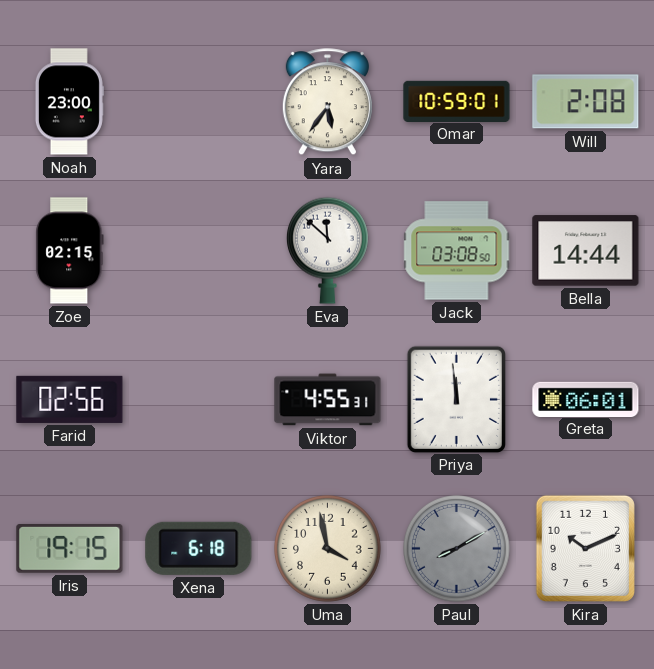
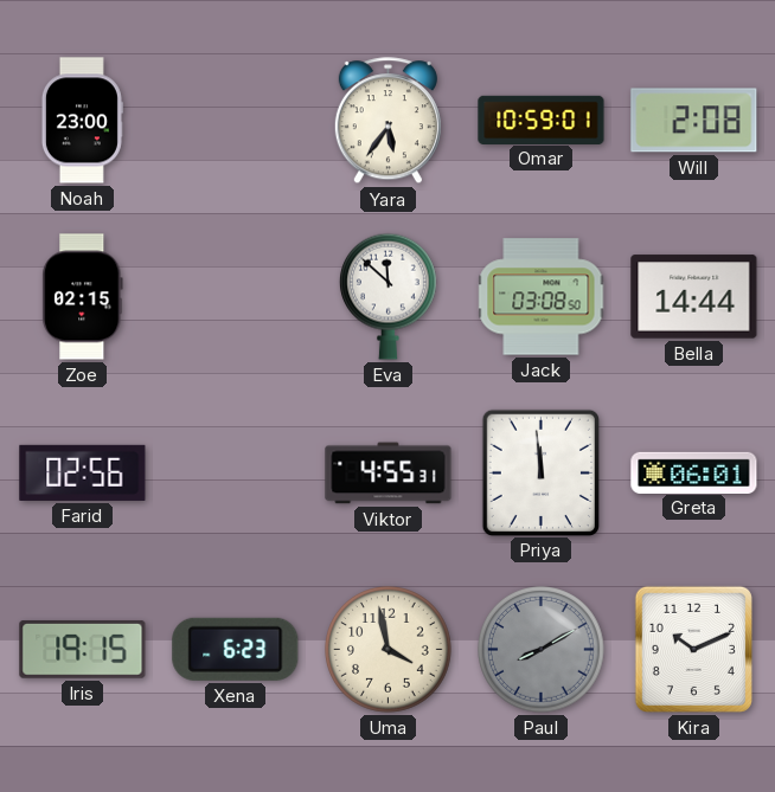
Xena: 6:18 -> 6:23 (236, 649)
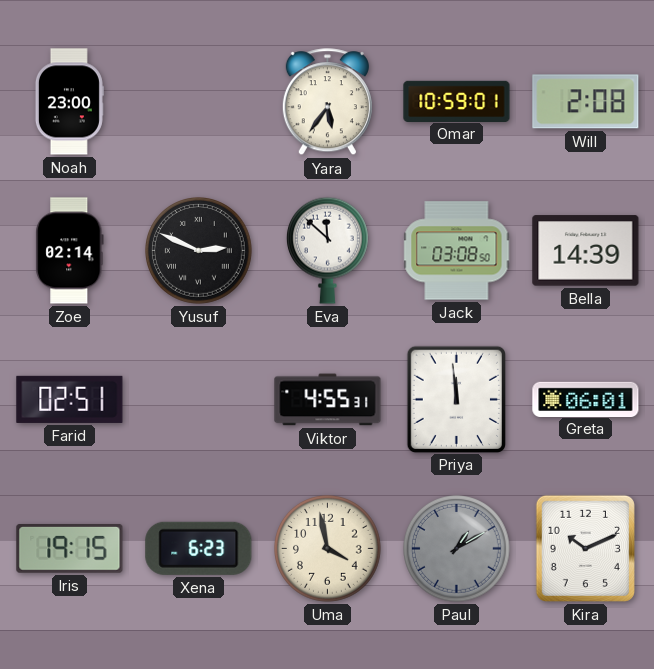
Zoe: 02:15 -> 02:14 (70, 251)
Yusuf: none -> 2:49 (199, 251)
Bella: 14:44 -> 14:39 (586, 251)
Farid: 02:56 -> 02:51 (70, 399)
Paul: 8:10 -> 1:10 (457, 549)
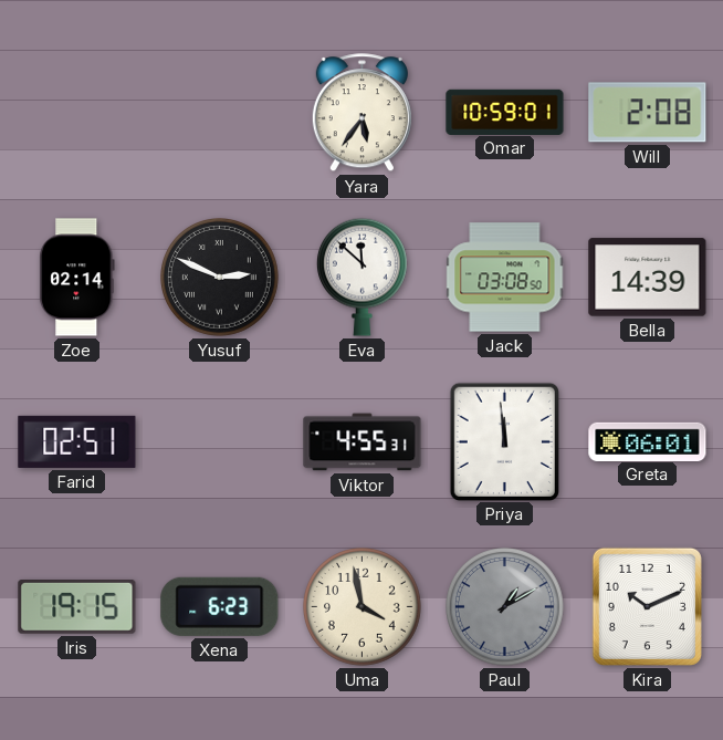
Noah: 23:00 -> none (69, 102)
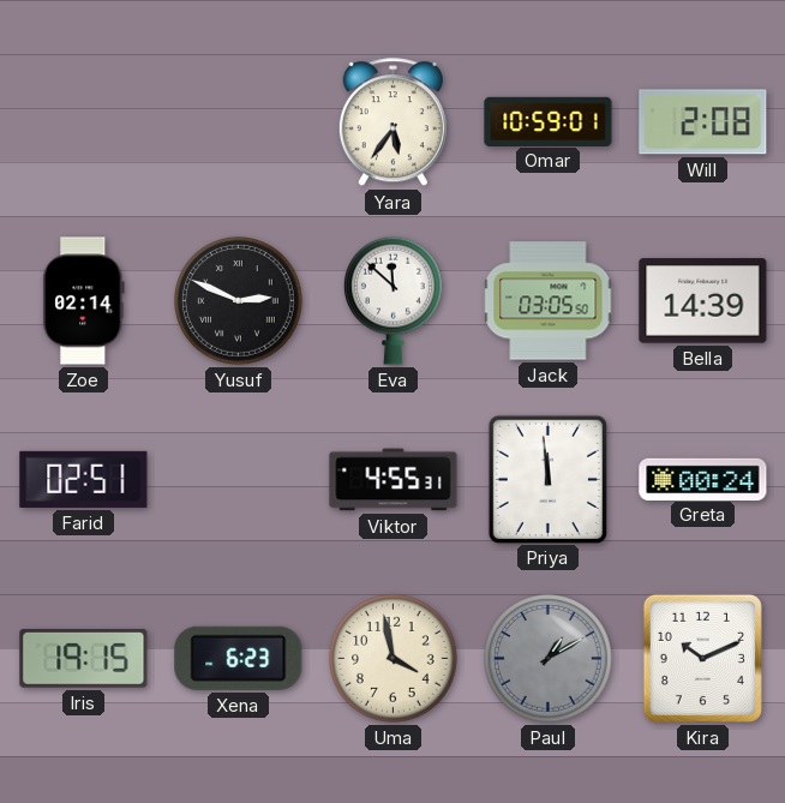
Jack: 03:08 -> 03:05 (549, 301)
Greta: 06:01 -> 00:24 (703, 479)
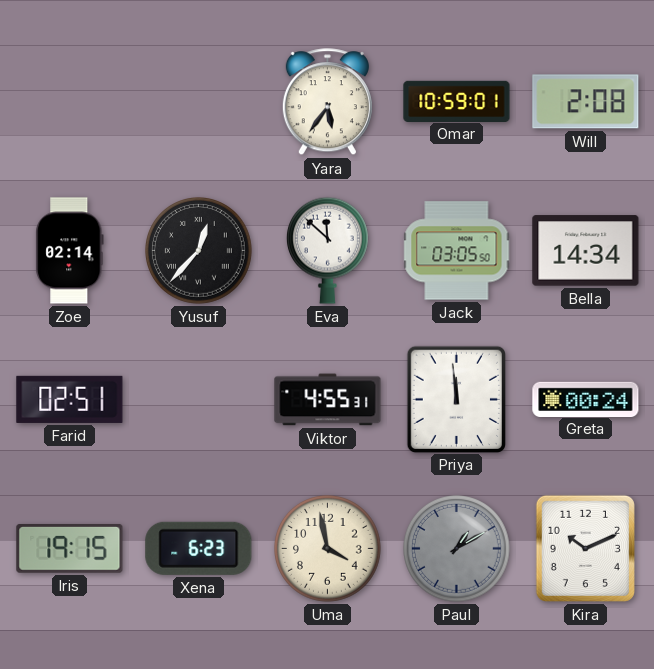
Yusuf: 2:49 -> 12:37 (199, 251)
Bella: 14:39 -> 14:34 (586, 251)
